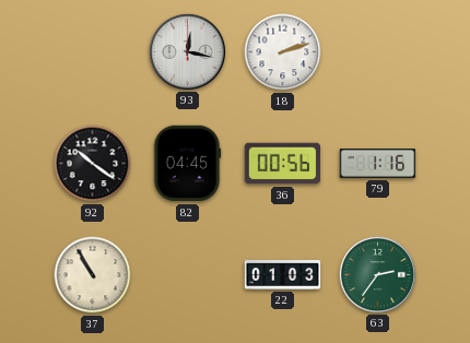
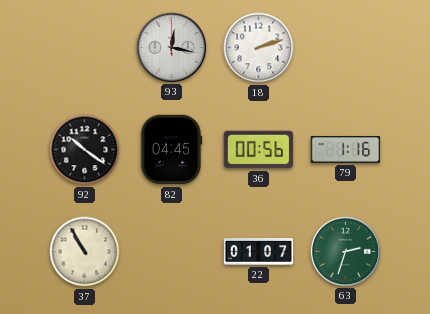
22: 01:03 -> 01:07 (259, 252)
63: 2:36 -> 2:33 (345, 251)
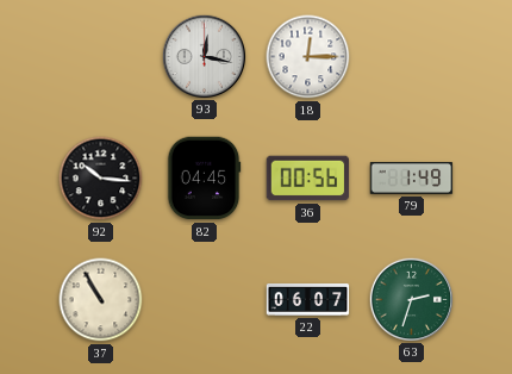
18: 2:12 -> 12:15 (308, 57)
92: 10:21 -> 10:16 (101, 179)
79: 1:16 -> 1:49 (412, 179)
22: 01:07 -> 06:07 (308, 300)
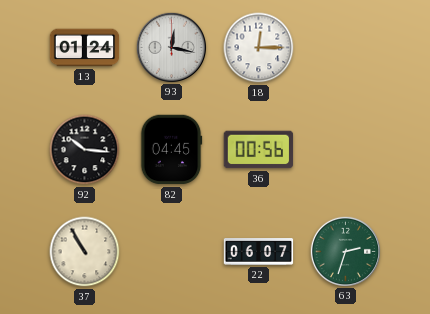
13: none -> 01:24 (85, 48)
79: 1:49 -> none (412, 179)
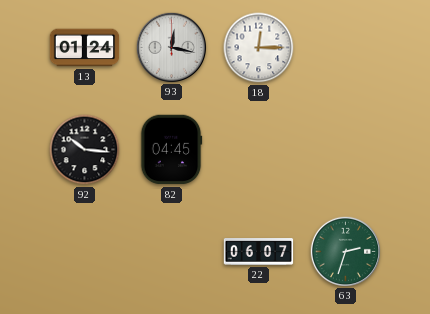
36: 00:56 -> none (259, 150)
37: 10:55 -> none (85, 252)
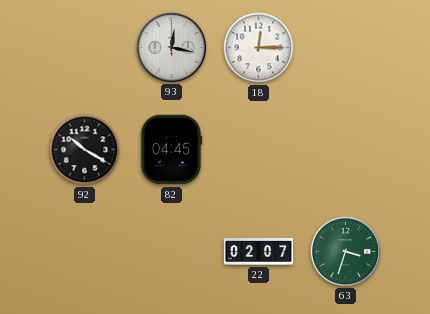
13: 01:24 -> none (85, 48)
92: 10:16 -> 10:20 (85, 150)
22: 06:07 -> 02:07 (259, 252)
63: 2:33 -> 3:33 (345, 251)
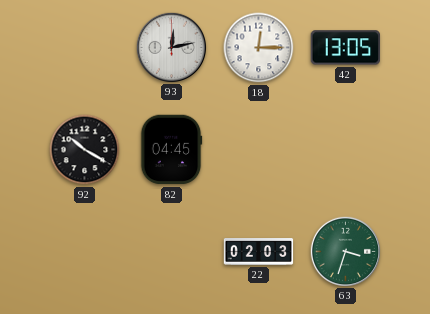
93: 12:17 -> 12:13 (171, 47)
42: none -> 13:05 (346, 48)
22: 02:07 -> 02:03 (259, 252)
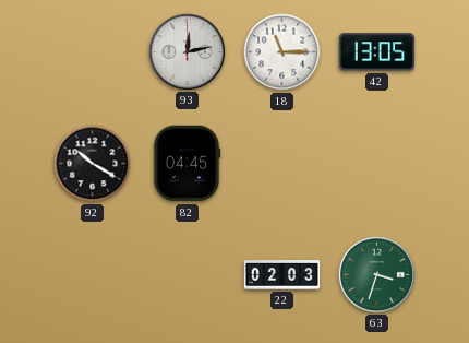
18: 12:15 -> 11:15 (282, 52)
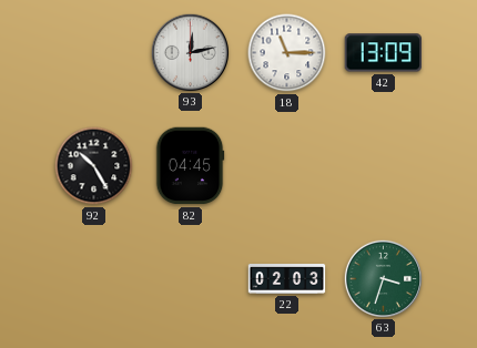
42: 13:05 -> 13:09 (384, 53)
92: 10:20 -> 10:25 (94, 166)
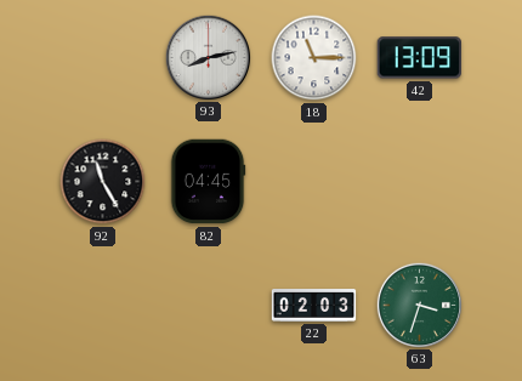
93: 12:13 -> 8:13 (208, 57)
92: 10:25 -> 11:25 (103, 182)
